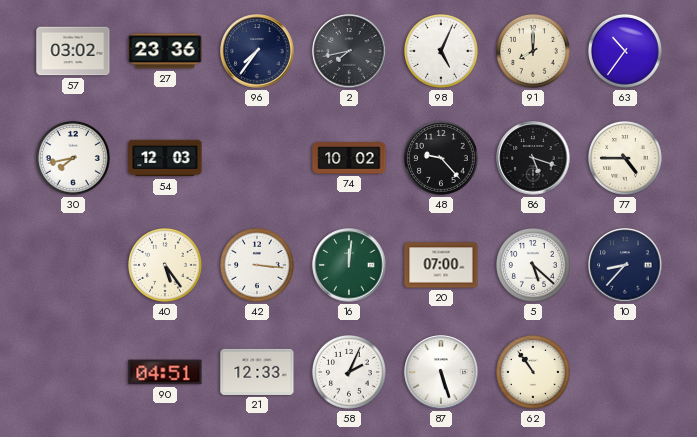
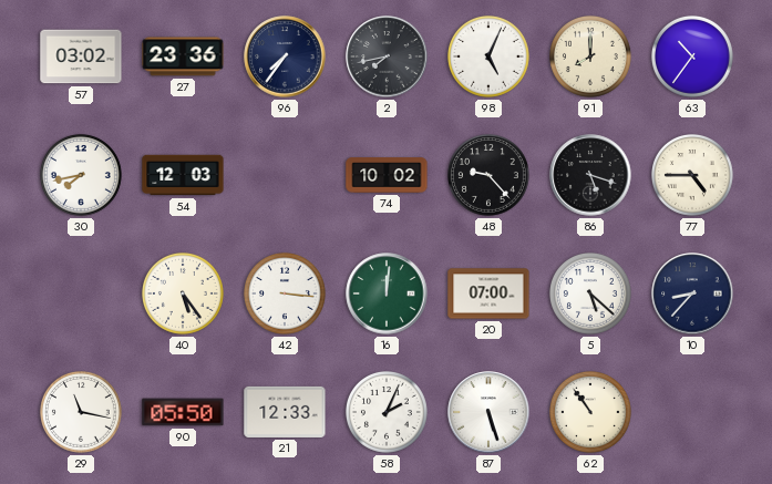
29: none -> 11:17 (82, 413)
90: 04:51 -> 05:50 (183, 412)
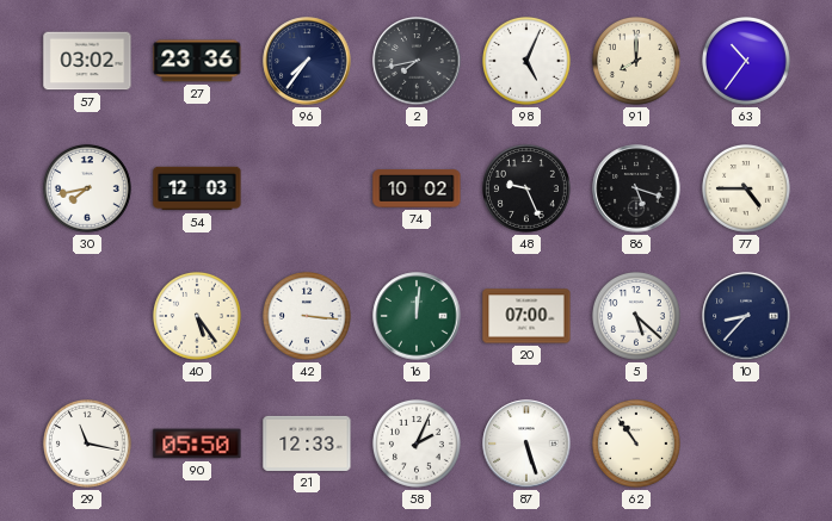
48: 9:23 -> 9:26 (528, 190)
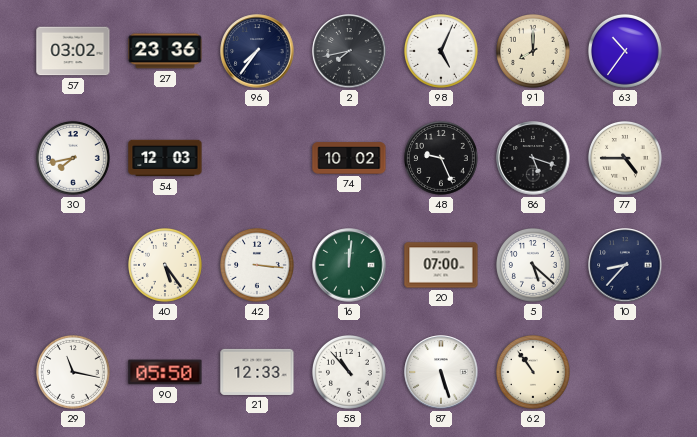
58: 2:04 -> 10:53 (350, 373)
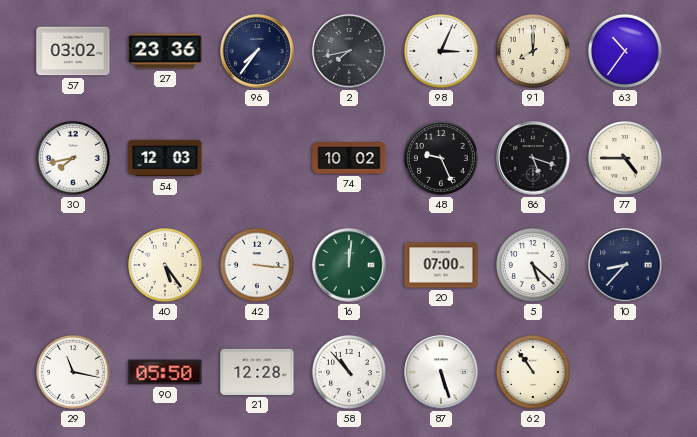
98: 5:04 -> 3:04 (442, 52)
21: 12:33 -> 12:28 (257, 372)
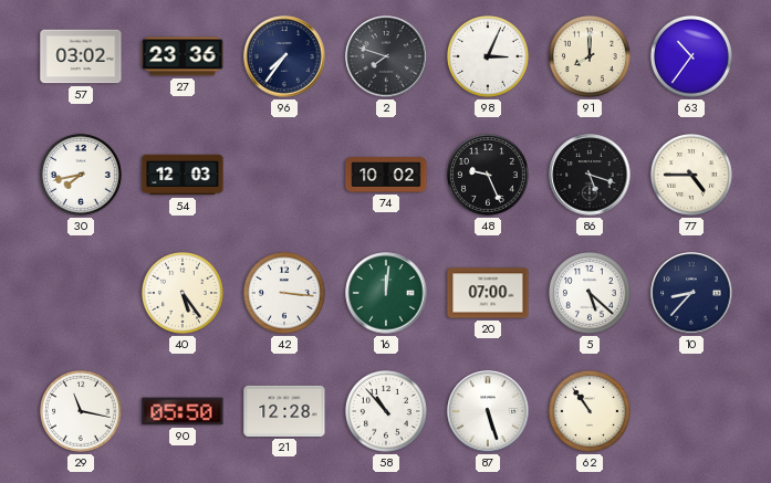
2: 7:43 -> 7:48 (386, 56)
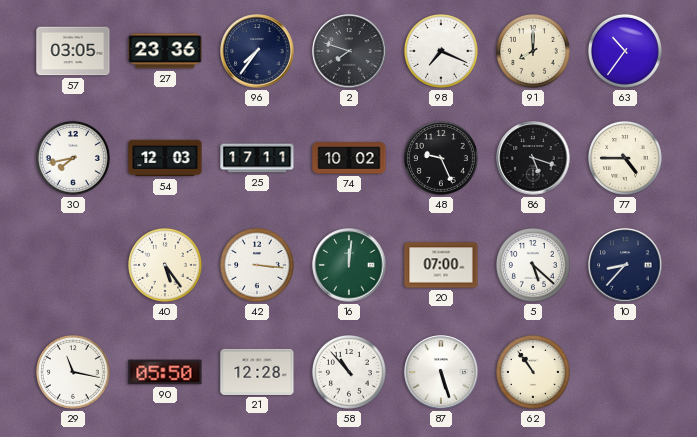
57: 03:02 -> 03:05 (73, 51)
98: 3:04 -> 7:19 (442, 52)
25: none -> 17:11 (257, 158)
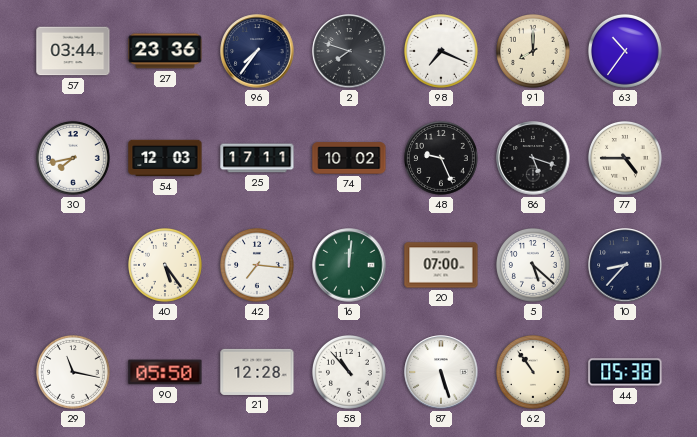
57: 03:05 -> 03:44 (73, 51)
42: 3:16 -> 7:16 (258, 266)
44: none -> 05:38 (625, 372)
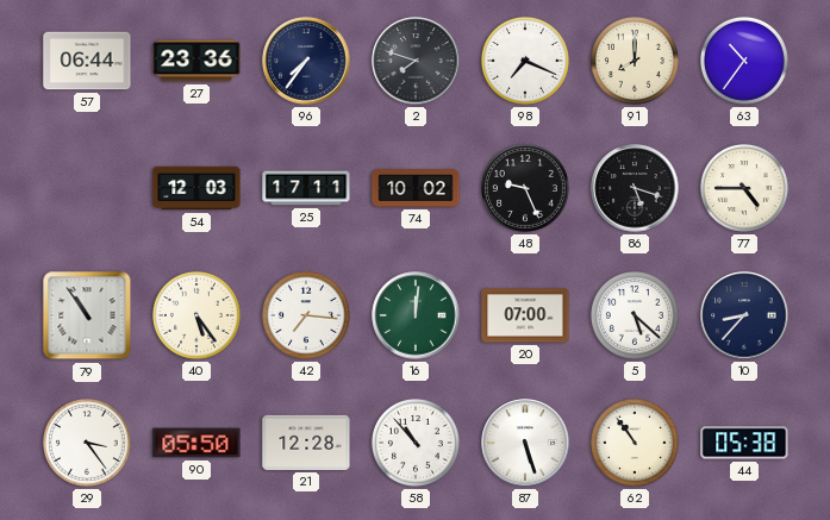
57: 03:44 -> 06:44 (87, 61)
30: 7:43 -> none (74, 159)
79: none -> 10:54 (87, 315)
29: 11:17 -> 3:24 (88, 444)
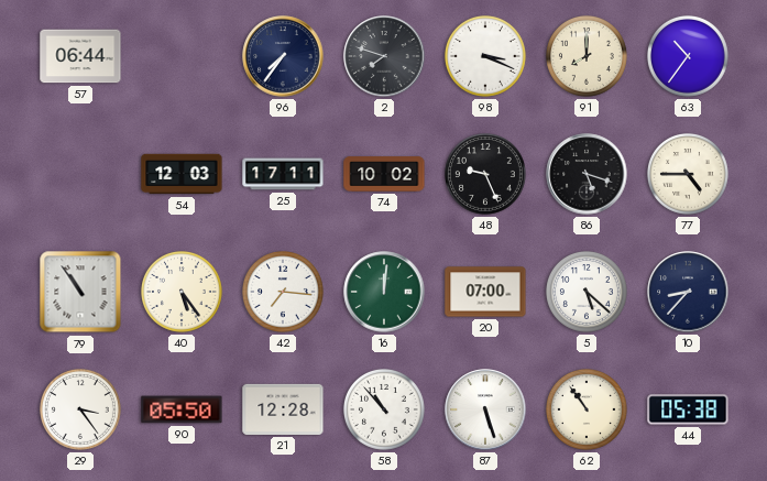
27: 23:36 -> none (196, 61)
98: 7:19 -> 3:19 (486, 57)
